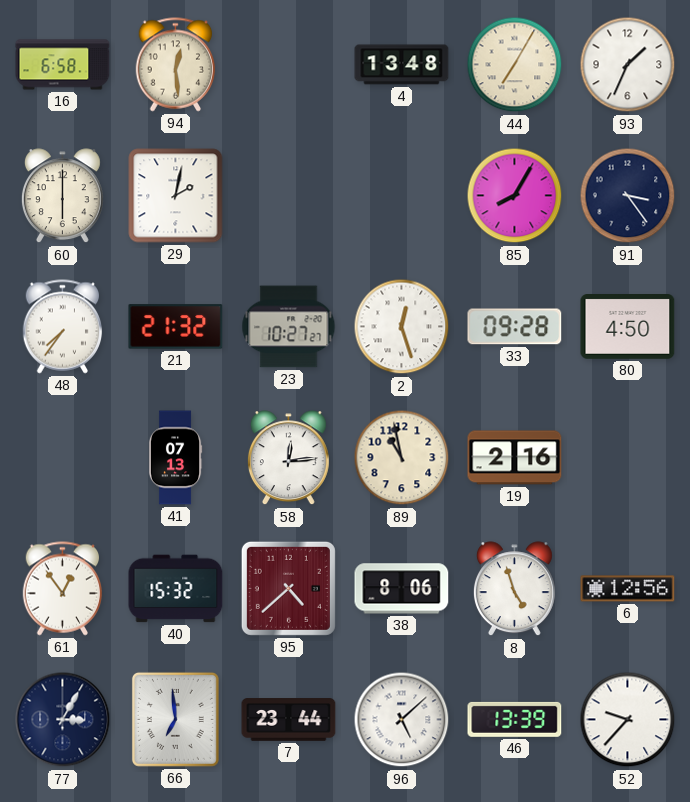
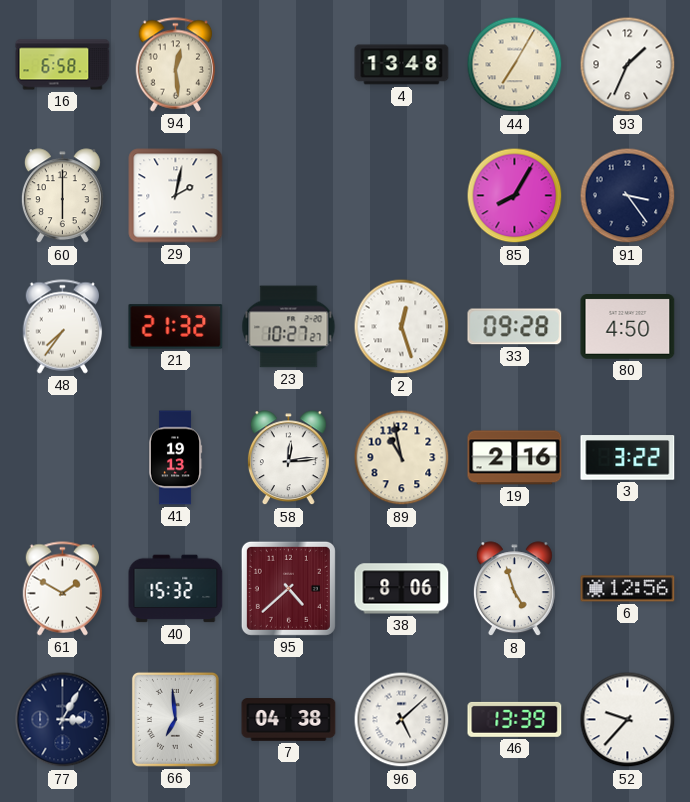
41: 07:13 -> 19:13 (175, 458)
3: none -> 3:22 (628, 458)
61: 12:54 -> 1:50 (63, 589)
7: 23:44 -> 04:38 (289, 720)
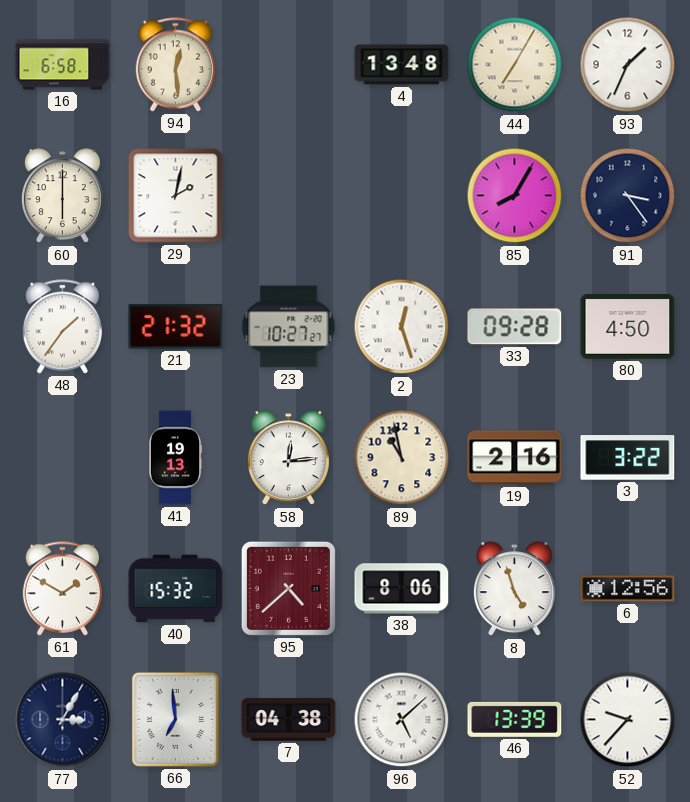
48: 7:36 -> 1:36 (63, 327)
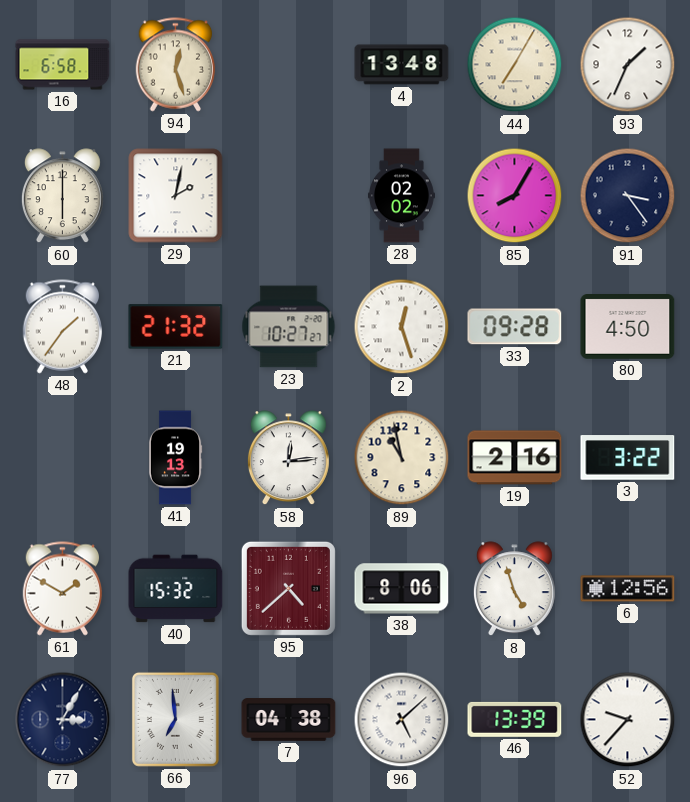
94: 12:29 -> 12:27 (176, 65)
28: none -> 02:02 (401, 196)
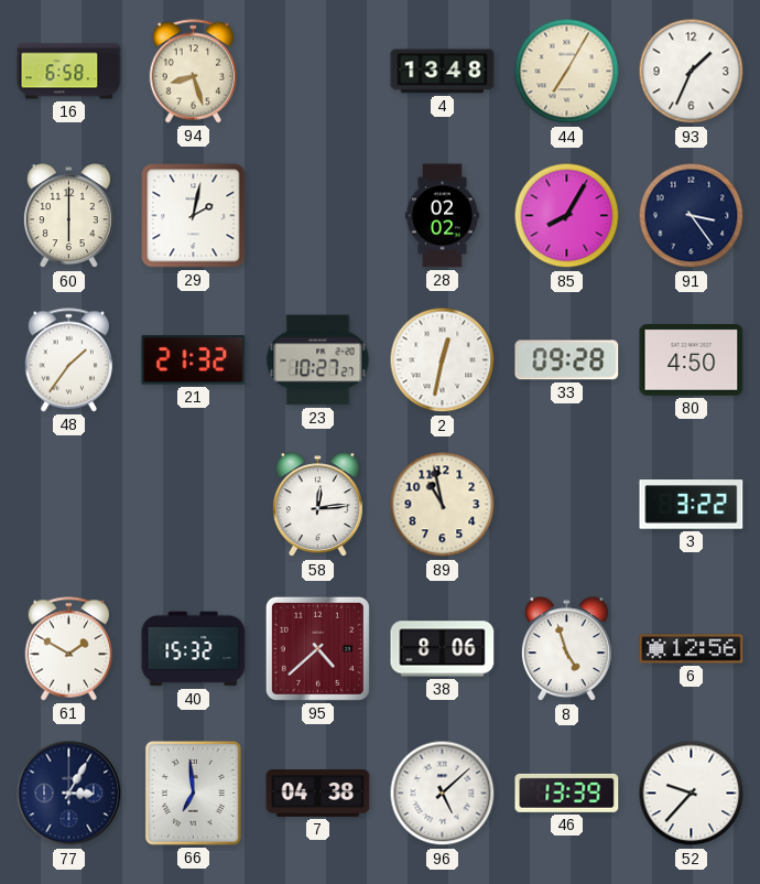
94: 12:27 -> 8:27 (194, 72)
2: 12:27 -> 12:32 (443, 360)
41: 19:13 -> none (175, 458)
19: 2:16 -> none (515, 458)
